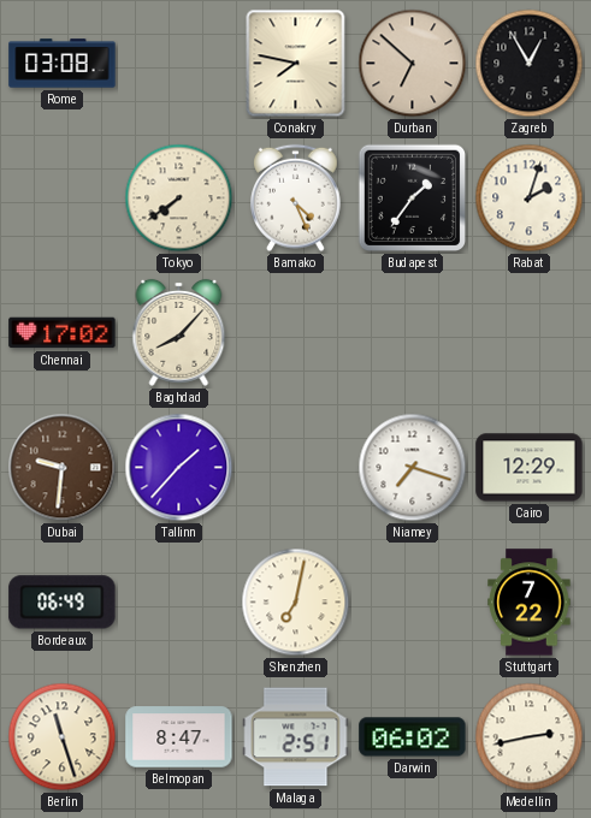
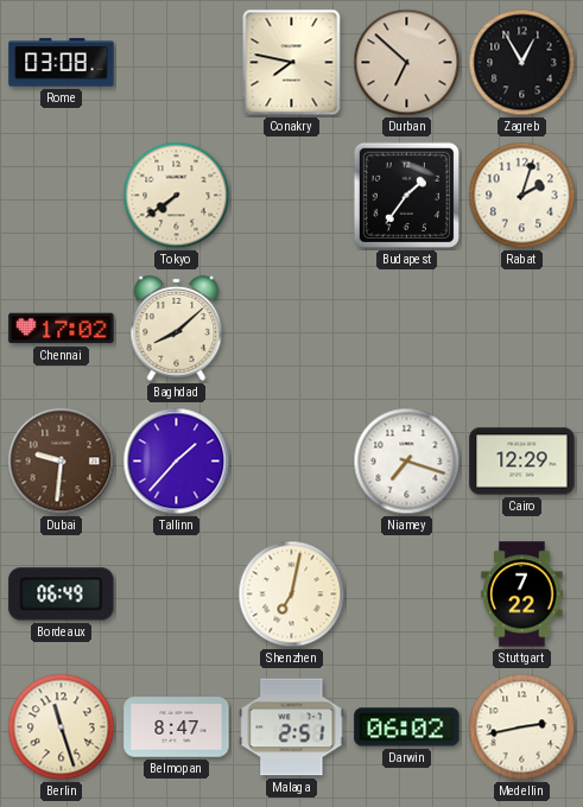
Bamako: 4:26 -> none (296, 198)
Baghdad: 8:07 -> 8:08 (177, 328)
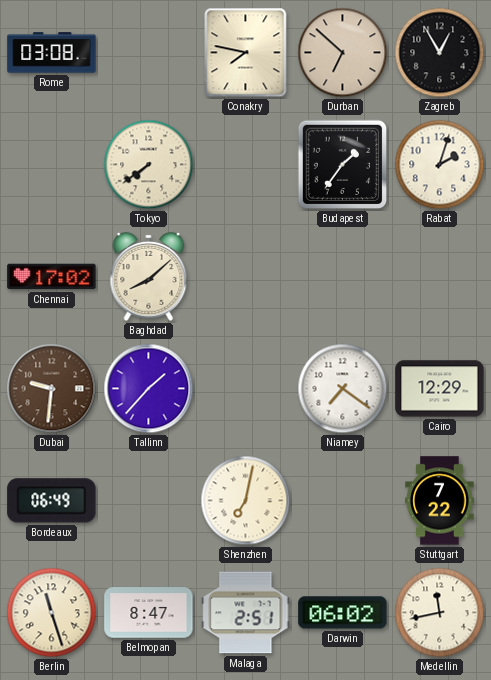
Niamey: 7:18 -> 7:21 (343, 389)
Medellin: 2:43 -> 11:43 (440, 613)
